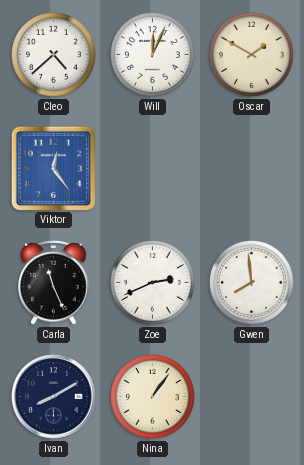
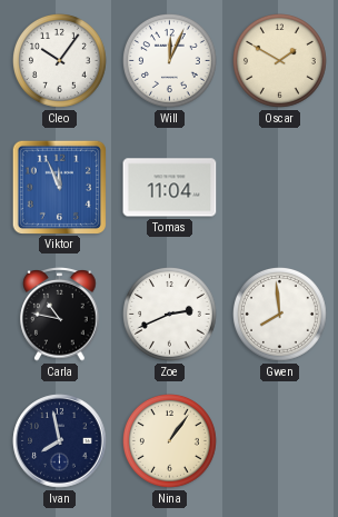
Cleo: 4:38 -> 10:06 (60, 61)
Viktor: 12:24 -> 11:56 (59, 187)
Tomas: none -> 11:04 (170, 188)
Carla: 11:26 -> 10:47 (60, 315)
Ivan: 8:10 -> 7:58 (60, 441)
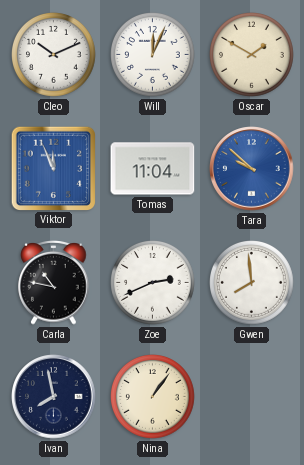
Cleo: 10:06 -> 10:11 (54, 55)
Tara: none -> 9:52 (252, 169)
